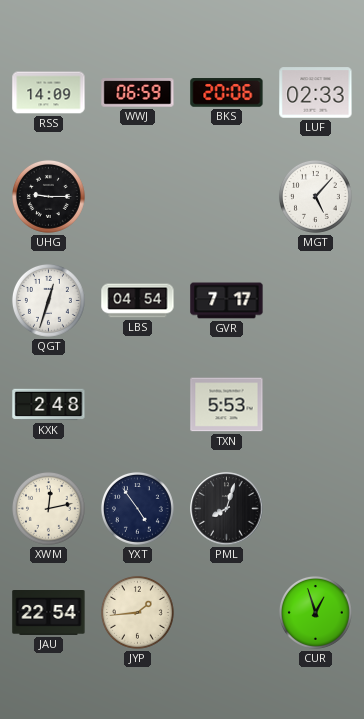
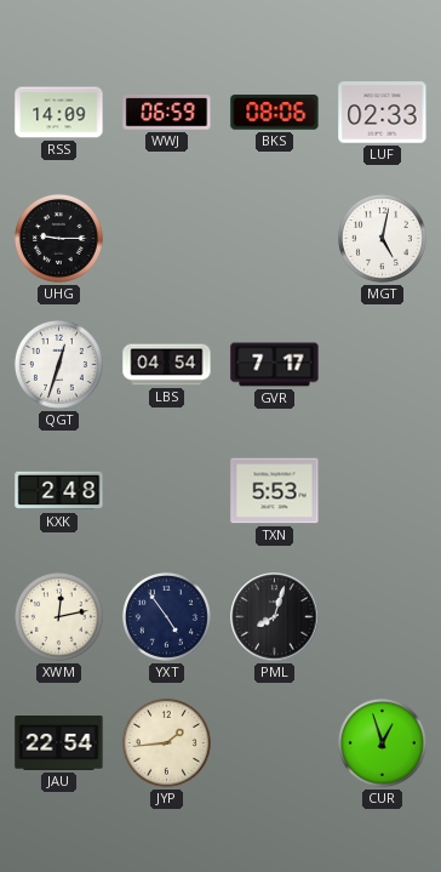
BKS: 20:06 -> 08:06 (275, 113)
MGT: 5:07 -> 5:02 (382, 238)
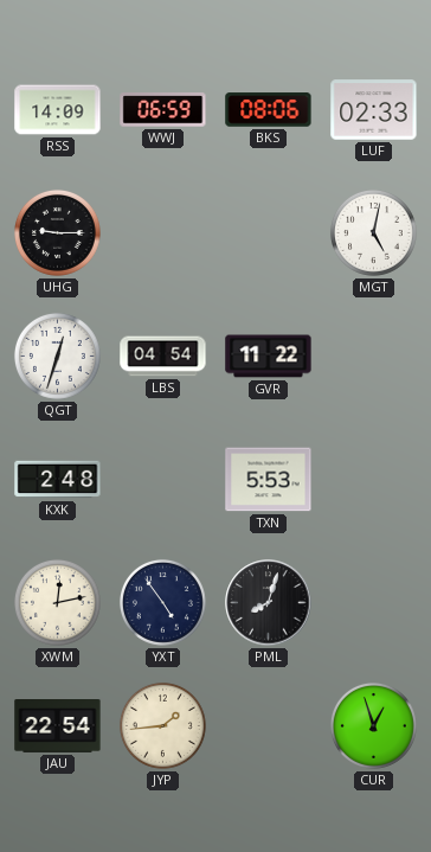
GVR: 7:17 -> 11:22 (269, 357)
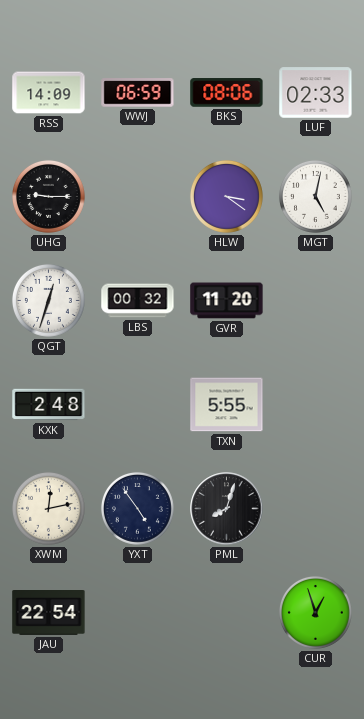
HLW: none -> 3:21 (226, 196)
LBS: 04:54 -> 00:32 (138, 301)
GVR: 11:22 -> 11:20 (227, 301)
TXN: 5:53 -> 5:55 (227, 405)
JYP: 1:44 -> none (162, 725)
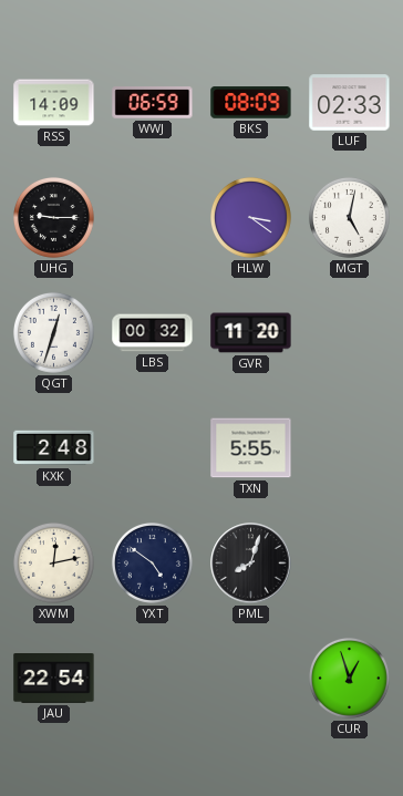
BKS: 08:06 -> 08:09 (251, 103)
YXT: 4:54 -> 4:51 (152, 562)
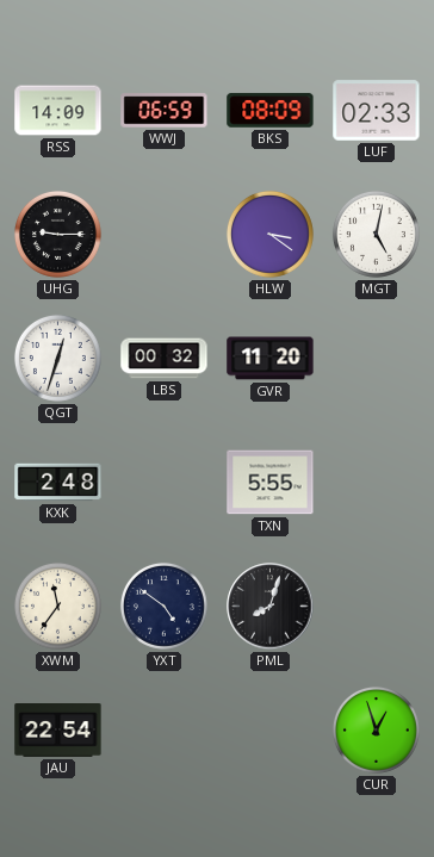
XWM: 12:13 -> 11:36 (57, 606)
